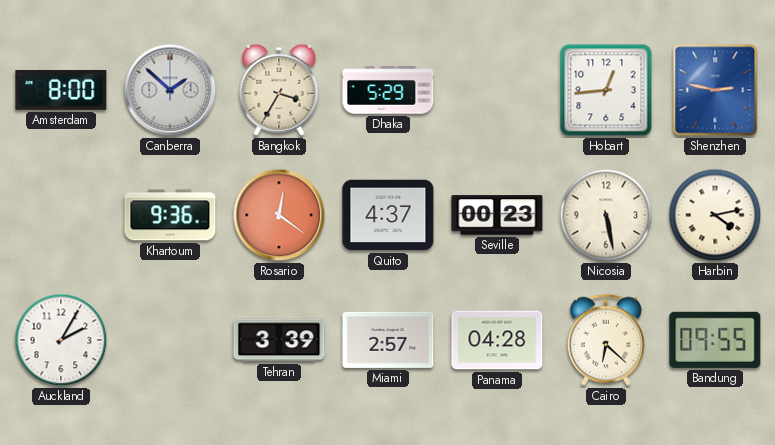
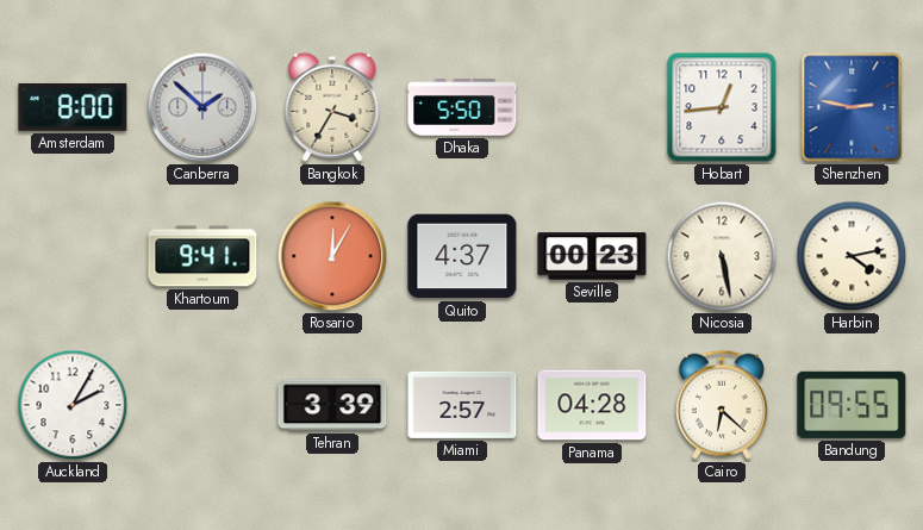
Dhaka: 5:29 -> 5:50 (462, 107)
Khartoum: 9:36 -> 9:41 (202, 256)
Rosario: 12:21 -> 12:05 (332, 256)
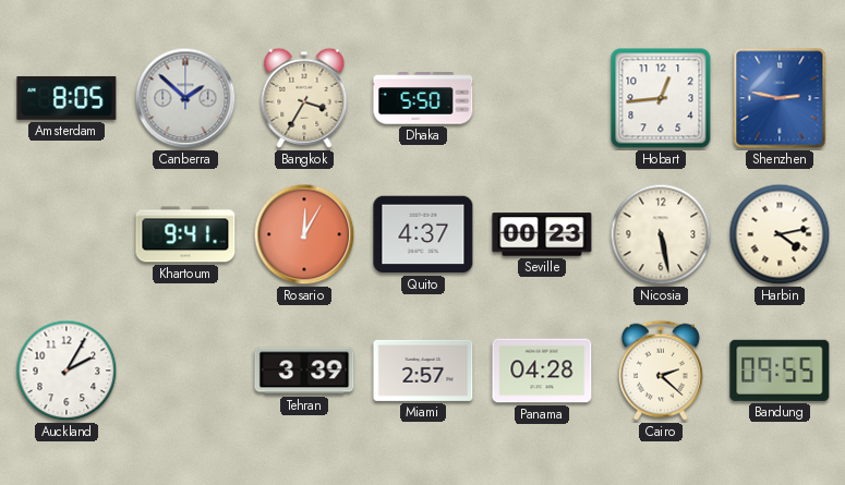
Amsterdam: 8:00 -> 8:05 (67, 98)
Cairo: 6:22 -> 2:22 (661, 371)
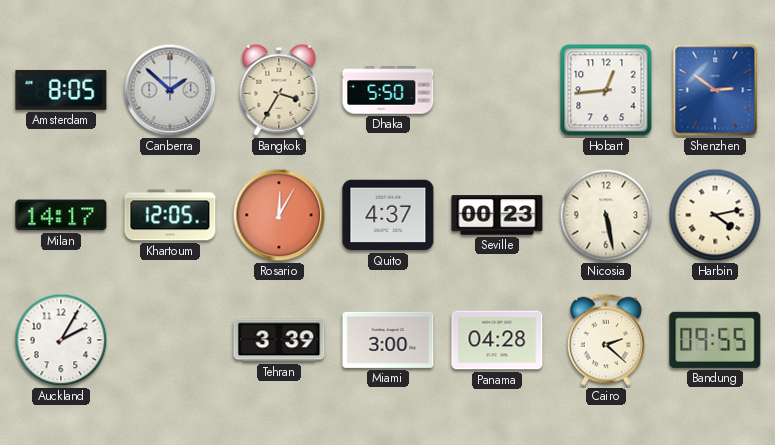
Shenzhen: 2:47 -> 2:51 (715, 90)
Milan: none -> 14:17 (61, 215)
Khartoum: 9:41 -> 12:05 (170, 215)
Miami: 2:57 -> 3:00 (388, 340)
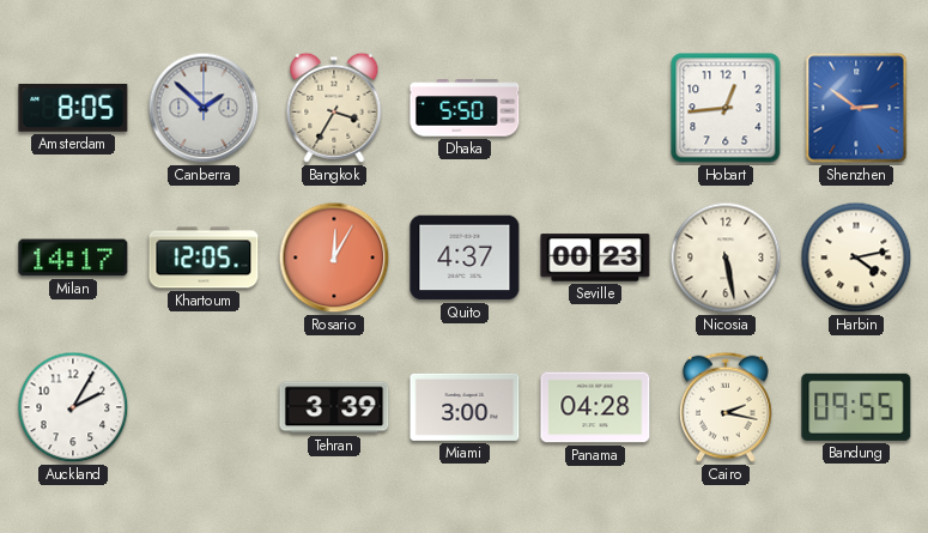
Cairo: 2:22 -> 2:17 (726, 407)
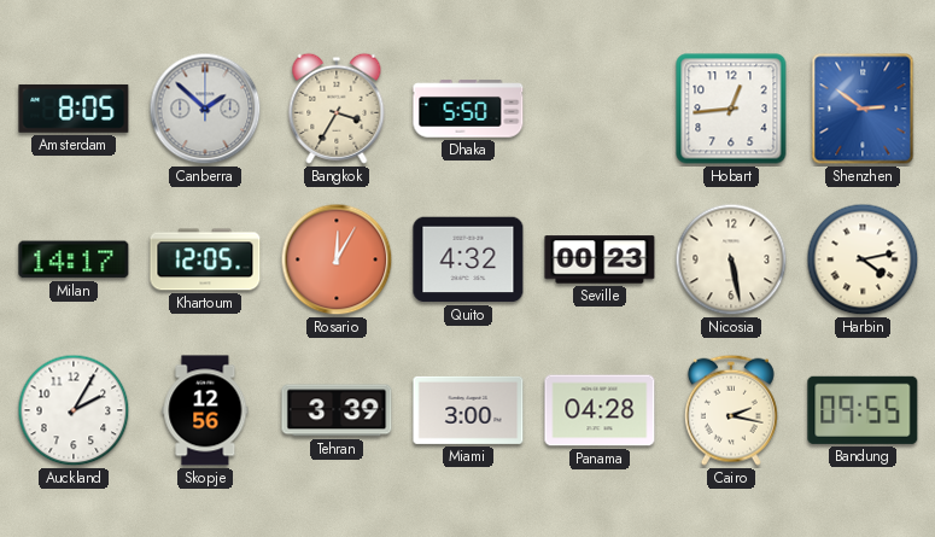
Quito: 4:37 -> 4:32 (468, 259)
Skopje: none -> 12:56 (205, 410)
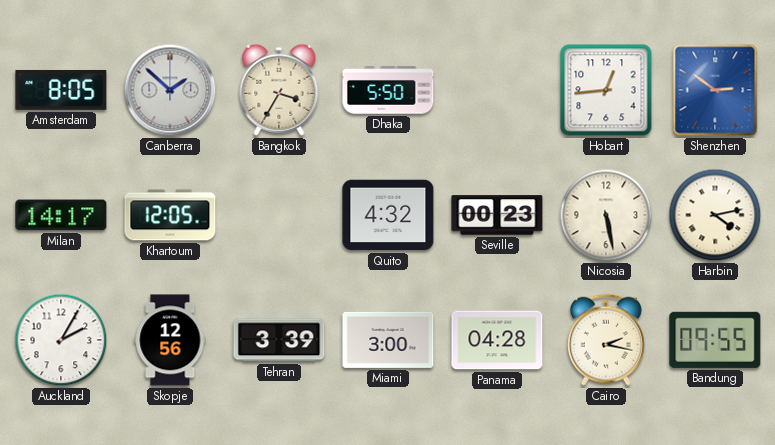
Rosario: 12:05 -> none (337, 259)
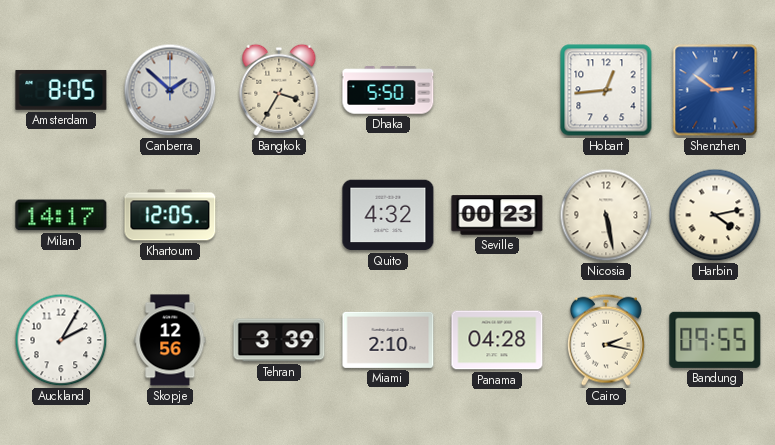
Miami: 3:00 -> 2:10 (388, 340)
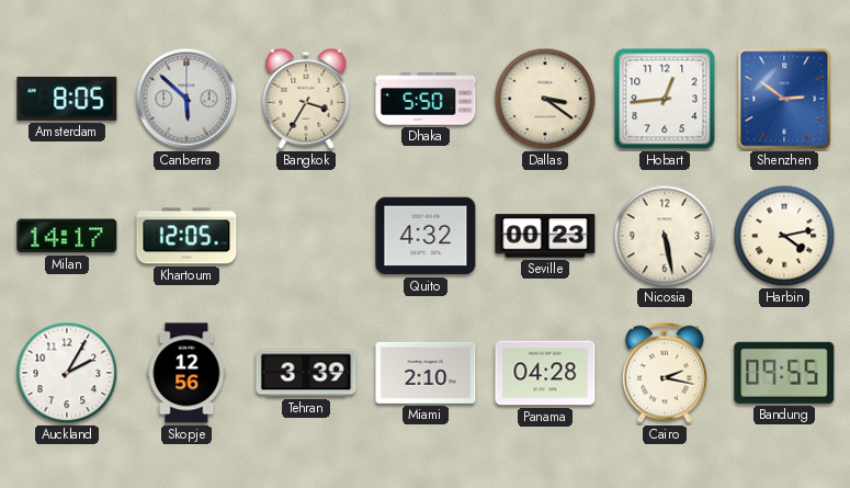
Canberra: 1:52 -> 5:52 (186, 99)
Dallas: none -> 3:21 (545, 99)
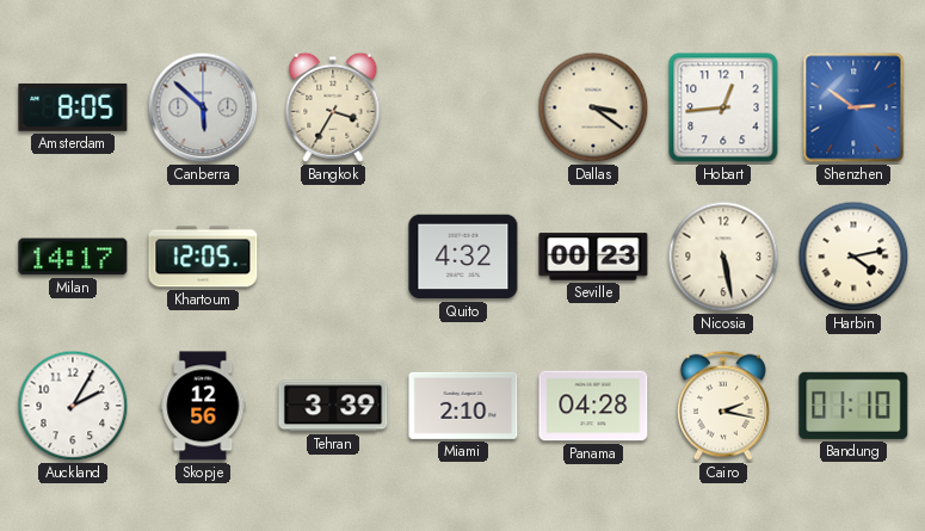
Dhaka: 5:50 -> none (426, 99)
Bandung: 09:55 -> 01:10 (853, 406)
